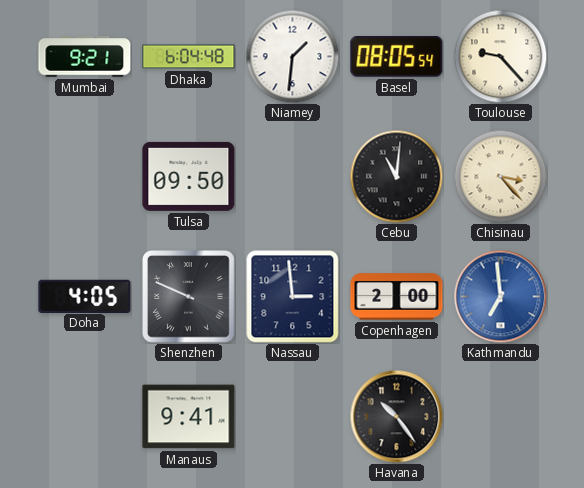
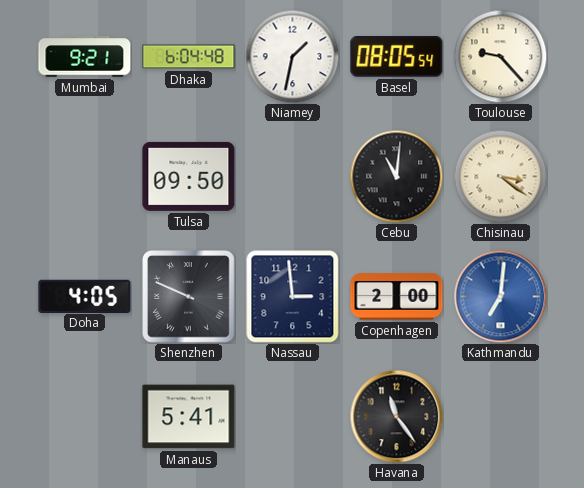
Niamey: 1:31 -> 1:32 (292, 56)
Chisinau: 3:23 -> 3:21 (500, 176)
Kathmandu: 6:59 -> 7:01 (500, 296)
Manaus: 9:41 -> 5:41 (189, 417)
Havana: 10:24 -> 11:24 (396, 416)
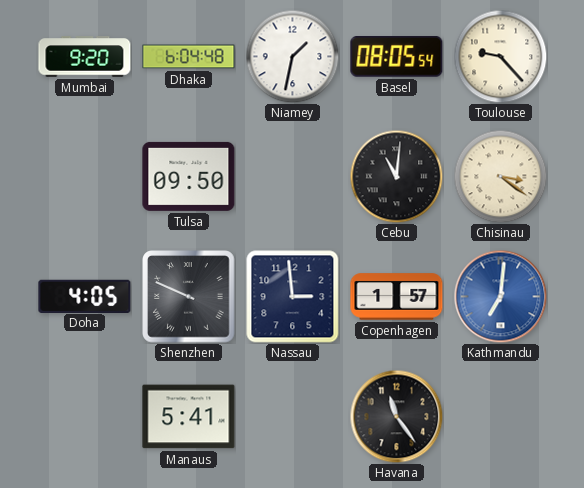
Mumbai: 9:21 -> 9:20 (85, 57)
Copenhagen: 2:00 -> 1:57 (397, 297)
